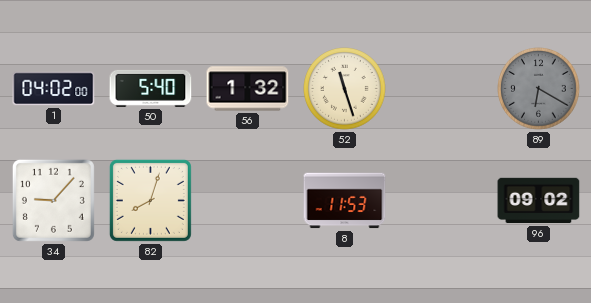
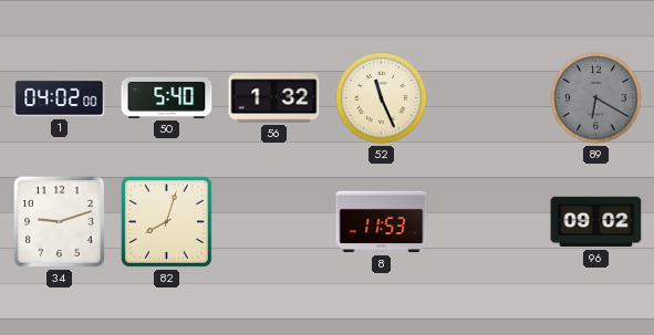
52: 11:27 -> 11:26 (382, 98)
34: 9:07 -> 9:12 (59, 221)
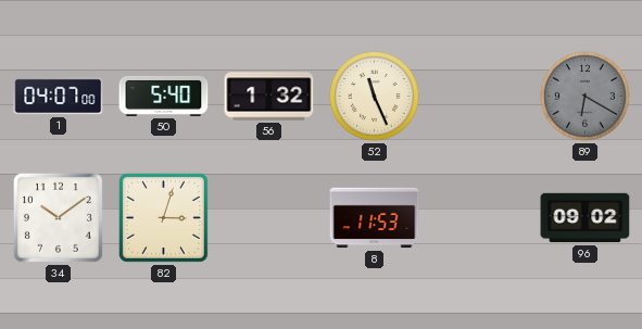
1: 04:02 -> 04:07 (59, 97)
34: 9:12 -> 10:09 (58, 217)
82: 8:03 -> 3:03 (163, 217)
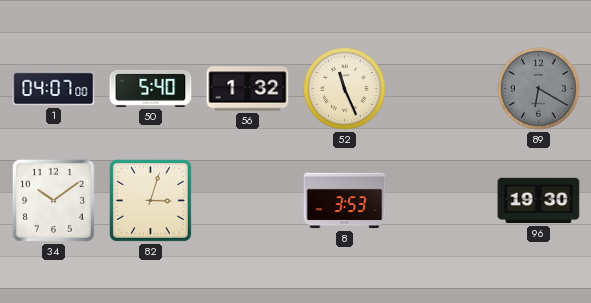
8: 11:53 -> 3:53 (345, 201)
96: 09:02 -> 19:30 (539, 201)
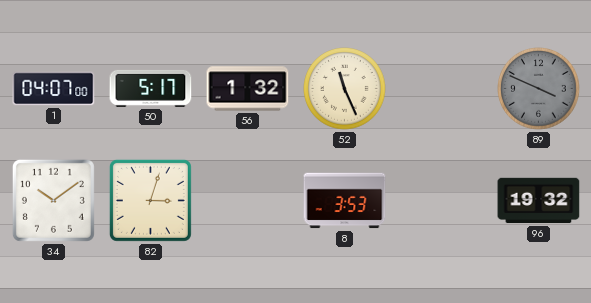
50: 5:40 -> 5:17 (151, 88)
89: 6:20 -> 3:49 (539, 89)
96: 19:30 -> 19:32 (539, 201)
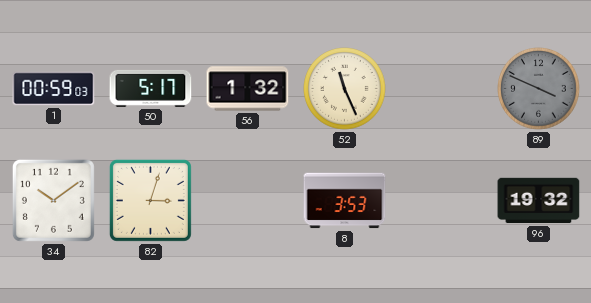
1: 04:07 -> 00:59 (54, 89)
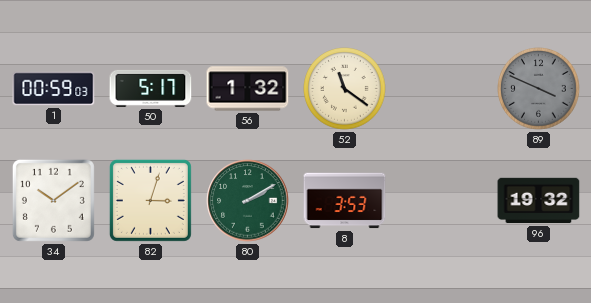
52: 11:26 -> 11:21 (345, 89)
80: none -> 2:10 (248, 201)
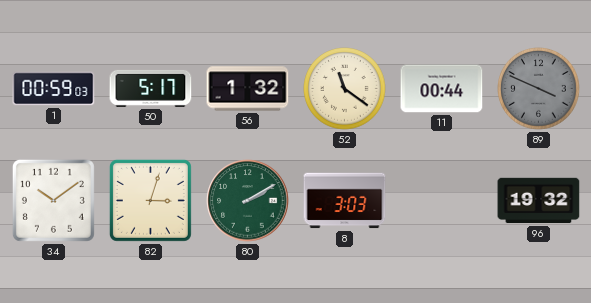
11: none -> 00:44 (442, 89)
8: 3:53 -> 3:03 (345, 201)
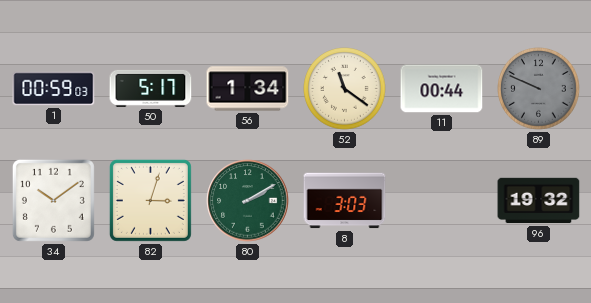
56: 1:32 -> 1:34 (248, 89)
89: 3:49 -> 9:49 (539, 89)
